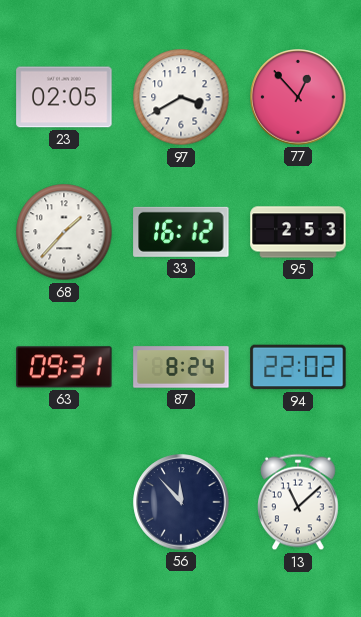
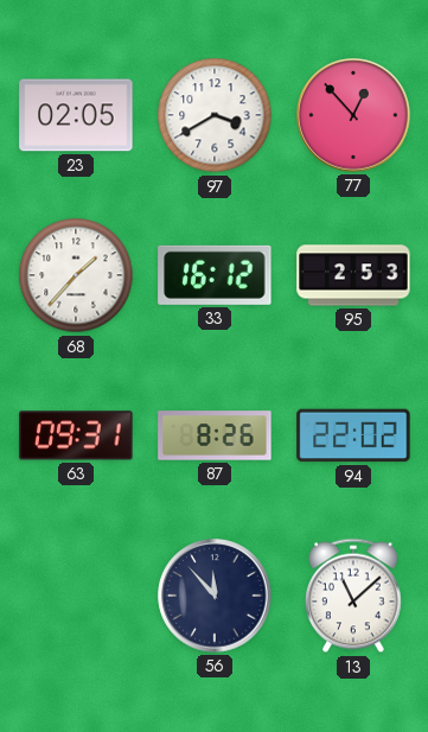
87: 8:24 -> 8:26 (215, 435)
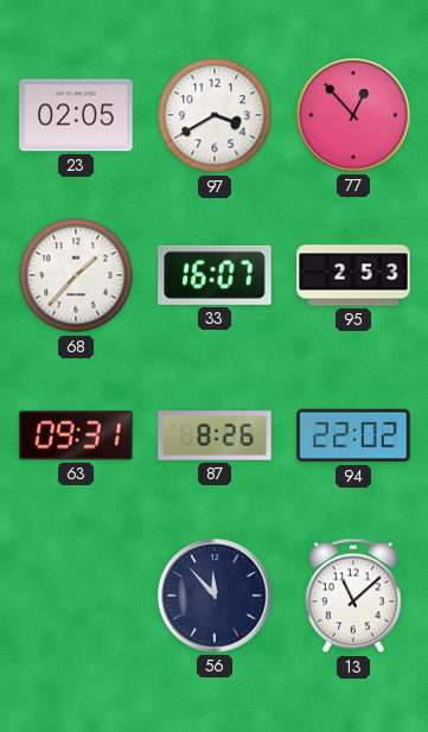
33: 16:12 -> 16:07 (215, 275)
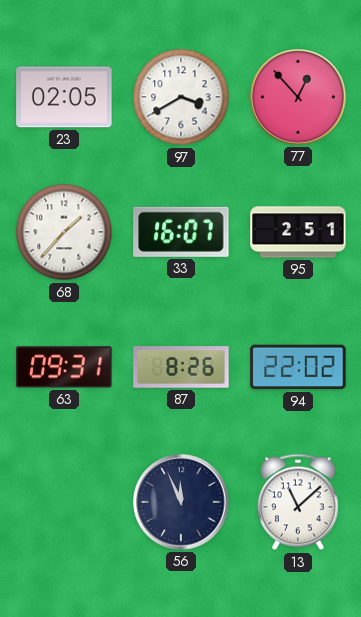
95: 2:53 -> 2:51 (298, 232)
56: 11:53 -> 11:56 (181, 502)
